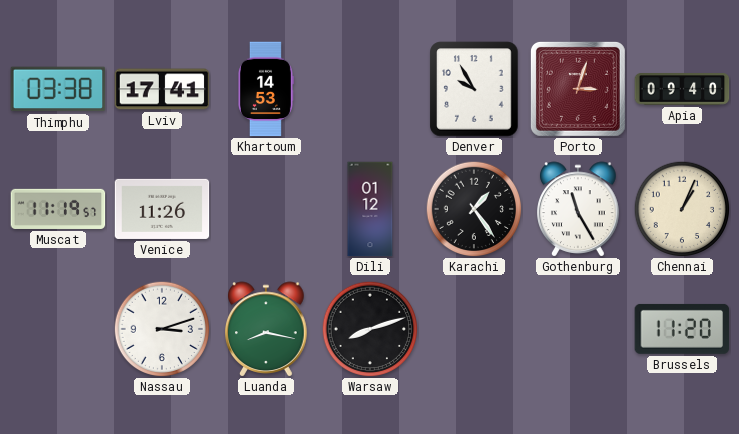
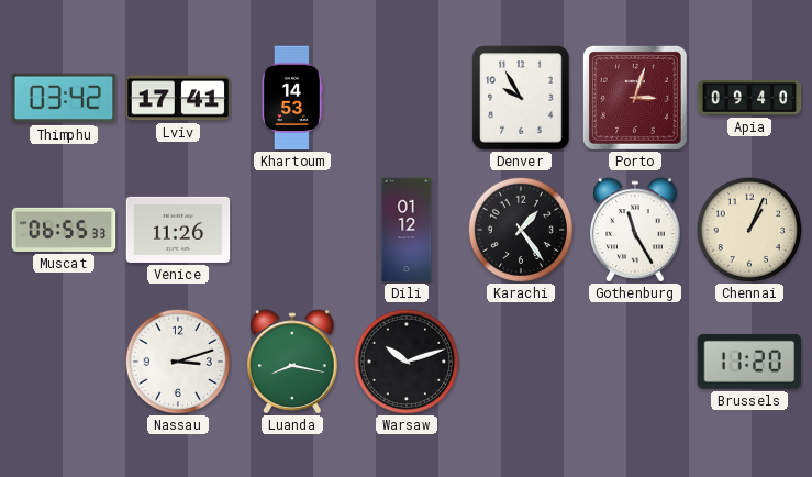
Thimphu: 03:38 -> 03:42 (64, 98)
Muscat: 11:19 -> 06:55 (64, 230)
Warsaw: 8:12 -> 10:12 (407, 362)
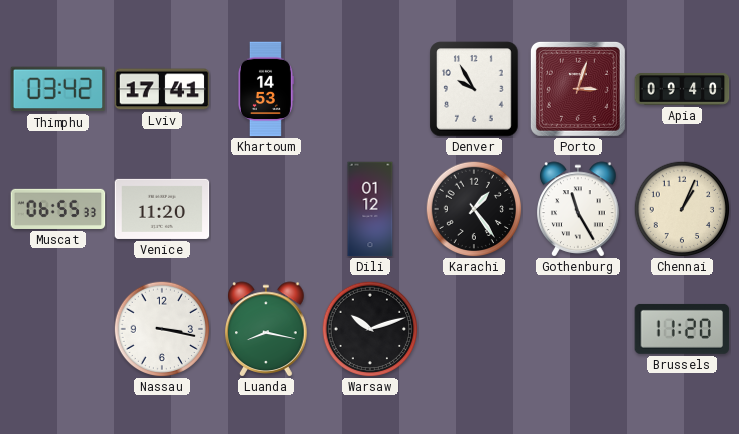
Venice: 11:26 -> 11:20 (162, 209)
Nassau: 3:12 -> 3:17 (162, 329)
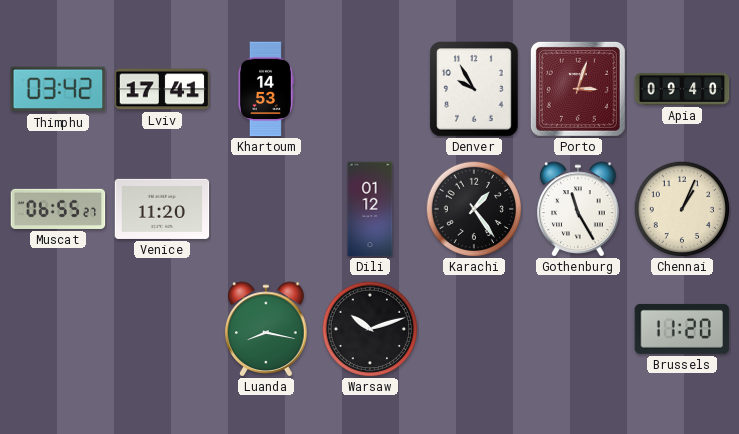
Muscat: 06:55:33 -> 06:55:27 (58, 209)
Nassau: 3:17 -> none (162, 329)
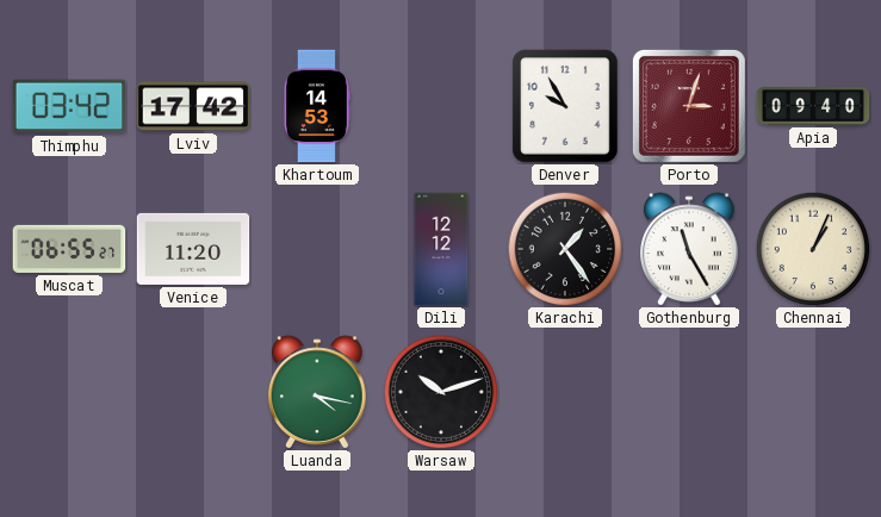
Lviv: 17:41 -> 17:42 (193, 106)
Dili: 01:12 -> 12:12 (441, 249)
Luanda: 8:17 -> 4:17 (317, 392)
Brussels: 11:20 -> none (682, 329)
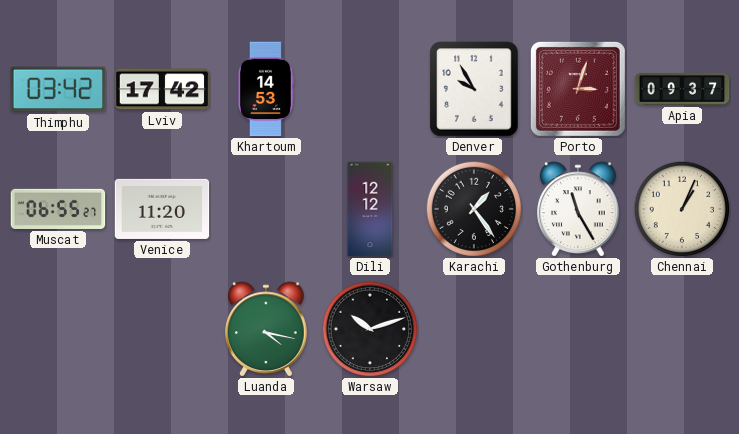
Apia: 09:40 -> 09:37 (682, 90)
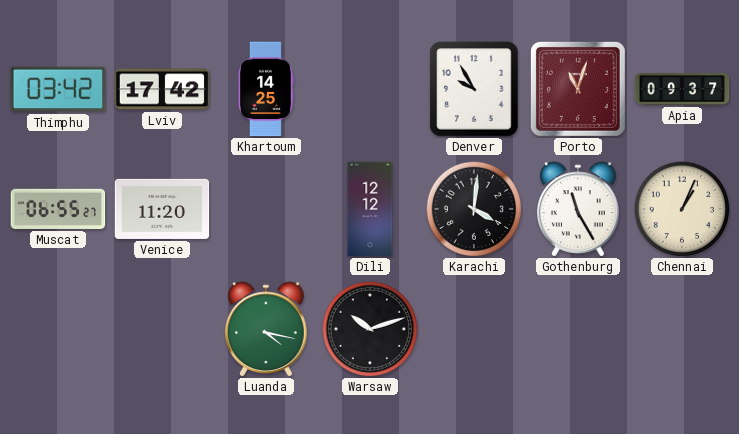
Khartoum: 14:53 -> 14:25 (265, 89)
Porto: 3:03 -> 11:03 (578, 89)
Karachi: 1:24 -> 4:01 (474, 209)
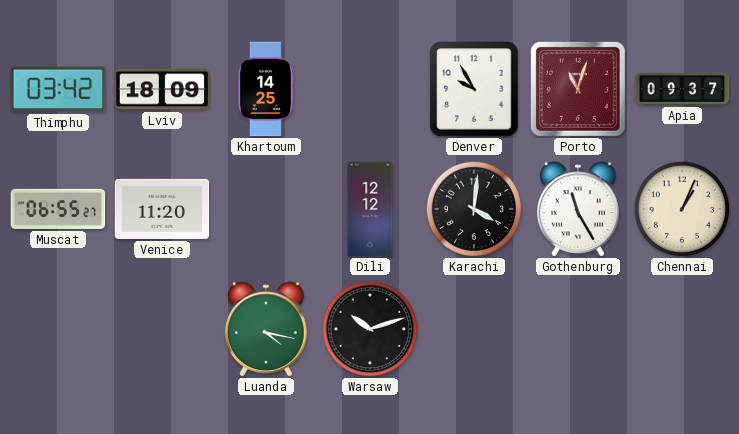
Lviv: 17:42 -> 18:09 (162, 89)
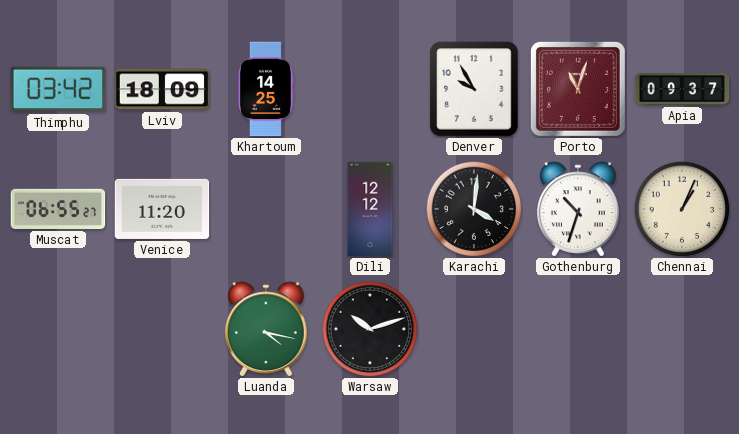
Gothenburg: 11:25 -> 10:33 (578, 209)
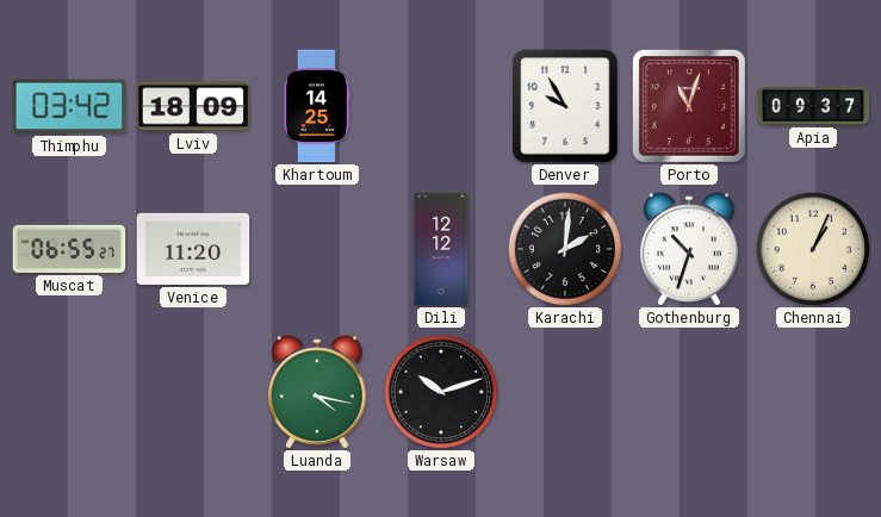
Karachi: 4:01 -> 2:01 (565, 249)
